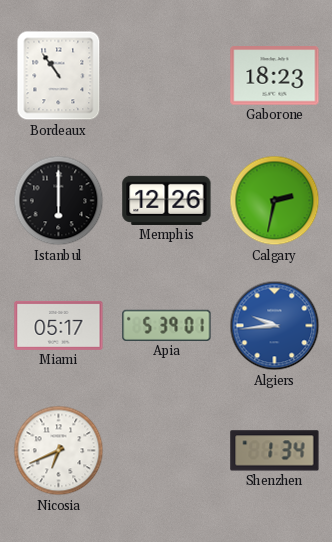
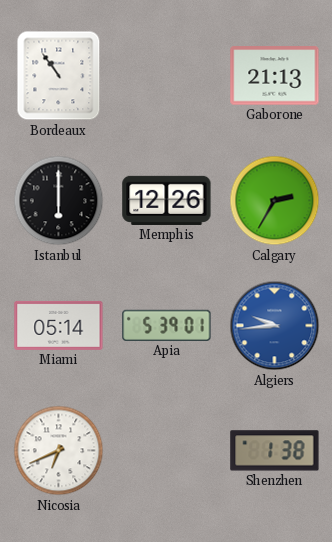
Gaborone: 18:23 -> 21:13 (275, 76)
Calgary: 2:32 -> 2:35 (275, 201)
Miami: 05:17 -> 05:14 (59, 325)
Shenzhen: 1:34 -> 1:38 (275, 451)
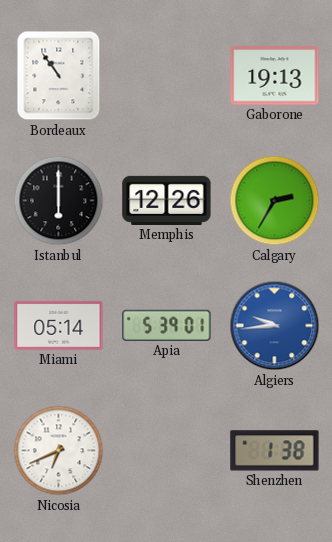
Gaborone: 21:13 -> 19:13 (275, 76)
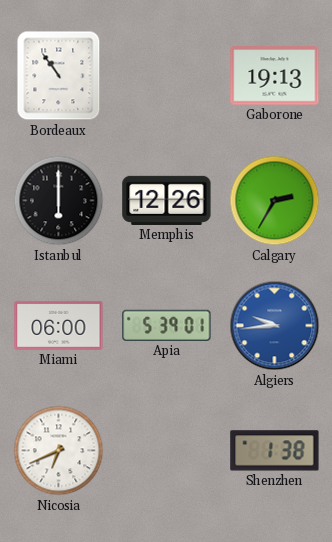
Miami: 05:14 -> 06:00 (59, 325)
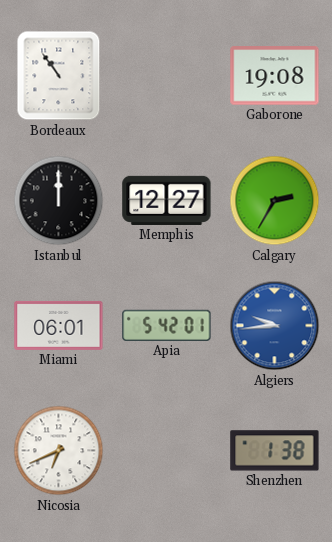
Gaborone: 19:13 -> 19:08 (275, 76)
Istanbul: 6:00 -> 12:00 (59, 201)
Memphis: 12:26 -> 12:27 (167, 200)
Miami: 06:00 -> 06:01 (59, 325)
Apia: 5:39 -> 5:42 (167, 325)
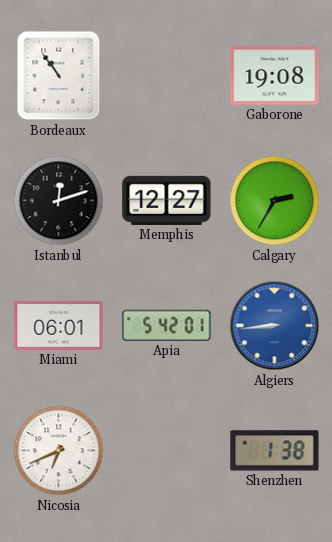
Istanbul: 12:00 -> 12:12 (59, 201)
Algiers: 9:44 -> 8:44 (275, 326)
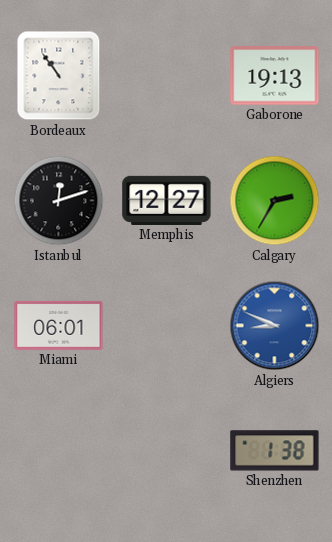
Gaborone: 19:08 -> 19:13 (275, 76)
Apia: 5:42 -> none (167, 325)
Algiers: 8:44 -> 8:49 (275, 326)
Nicosia: 6:41 -> none (59, 451)
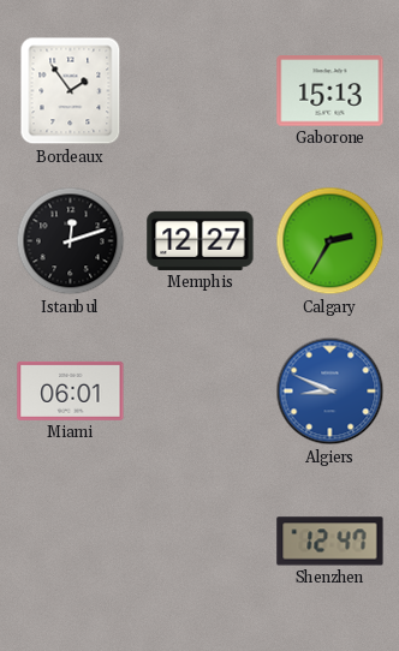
Bordeaux: 10:54 -> 1:54 (71, 91)
Gaborone: 19:13 -> 15:13 (330, 91)
Shenzhen: 1:38 -> 12:47 (330, 542)
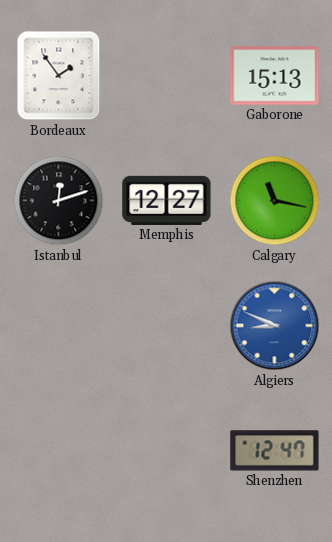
Calgary: 2:35 -> 11:17 (275, 201)
Miami: 06:01 -> none (71, 390)
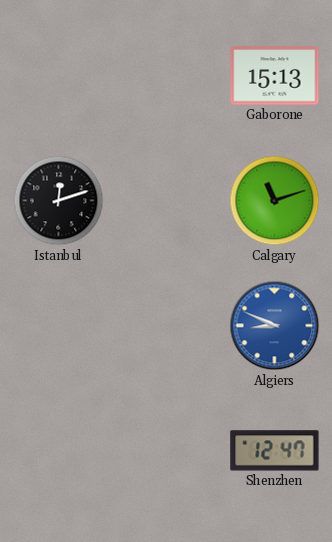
Bordeaux: 1:54 -> none (59, 76)
Memphis: 12:27 -> none (167, 200)
Calgary: 11:17 -> 11:12 (275, 201)
